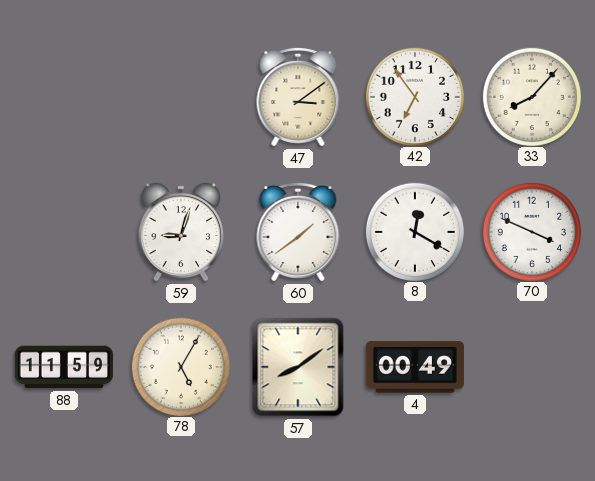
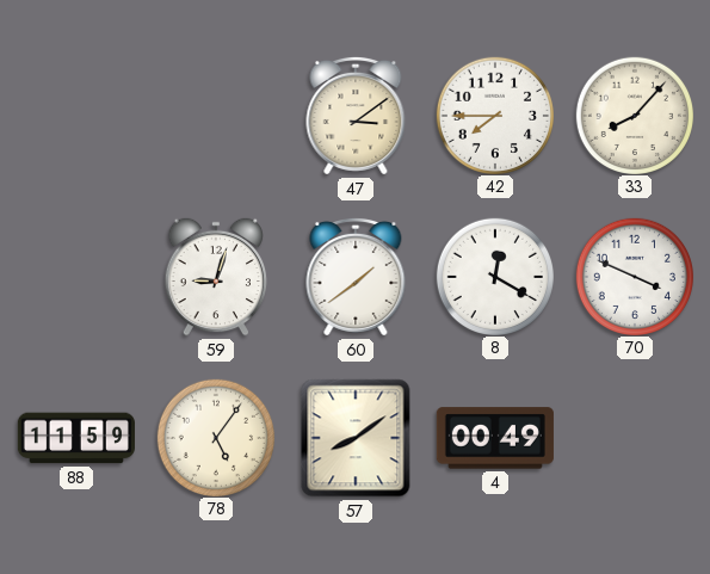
42: 6:54 -> 7:45 (494, 115)
78: 5:05 -> 5:06 (215, 437)
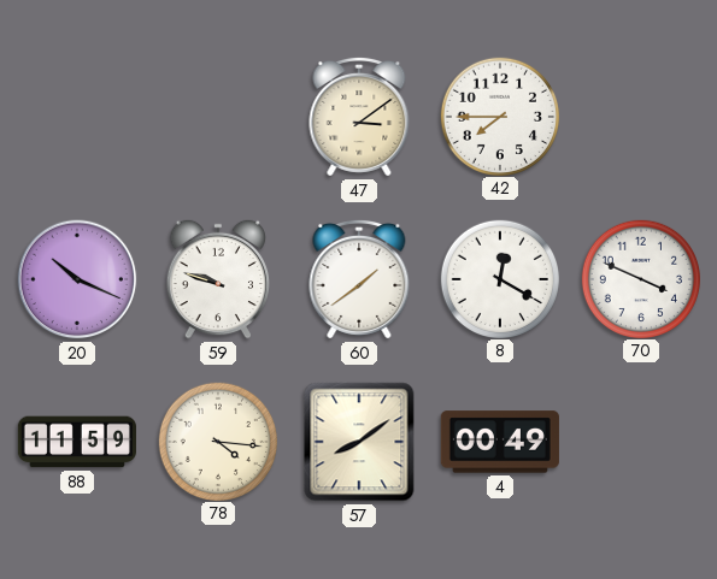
33: 8:07 -> none (634, 115)
20: none -> 10:19 (77, 279)
59: 9:03 -> 9:48 (218, 279)
78: 5:06 -> 4:16 (217, 441)
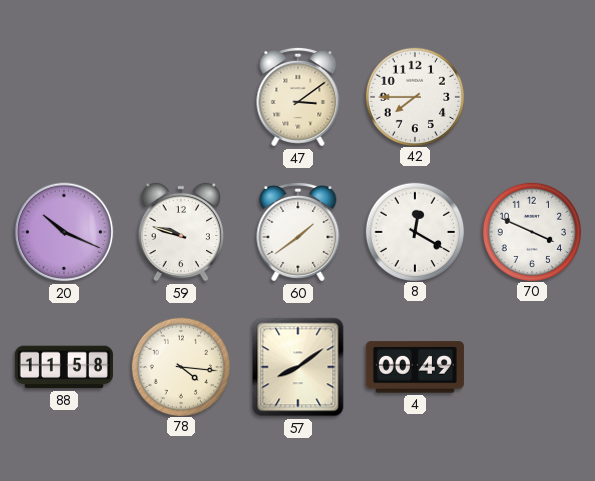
88: 11:59 -> 11:58 (64, 367)
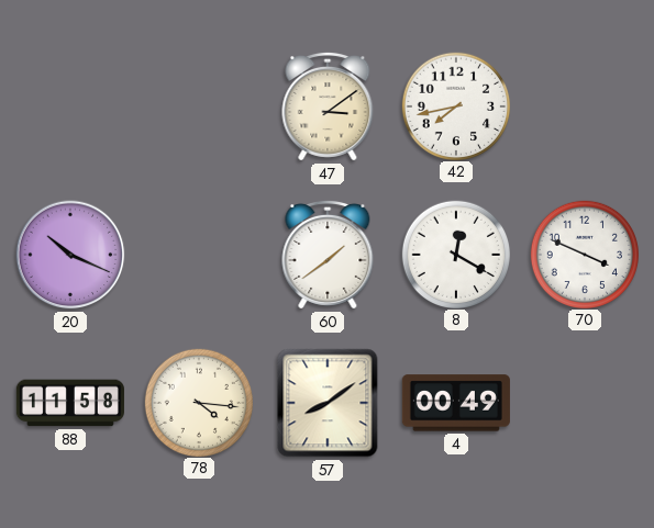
42: 7:45 -> 7:43 (455, 105)
59: 9:48 -> none (181, 232)
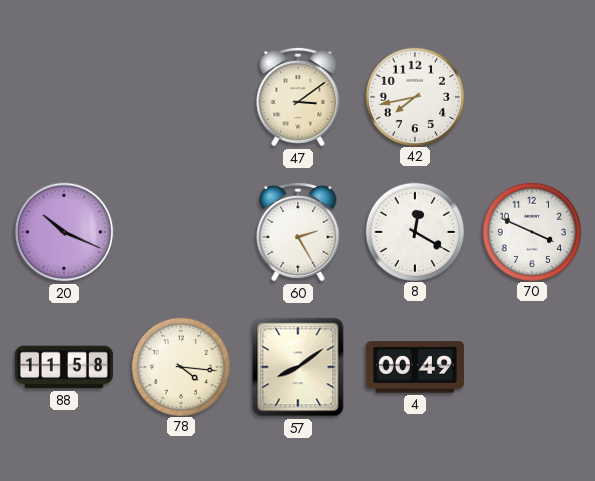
60: 1:39 -> 2:25 (298, 232)
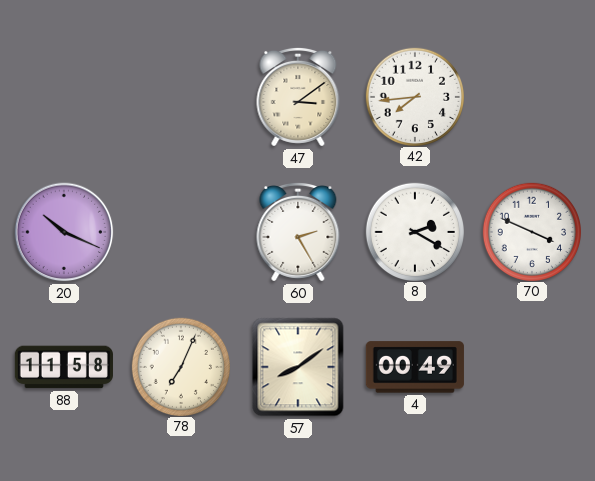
42: 7:43 -> 7:44 (414, 96)
8: 12:20 -> 2:20 (414, 231)
78: 4:16 -> 7:04 (180, 366)
